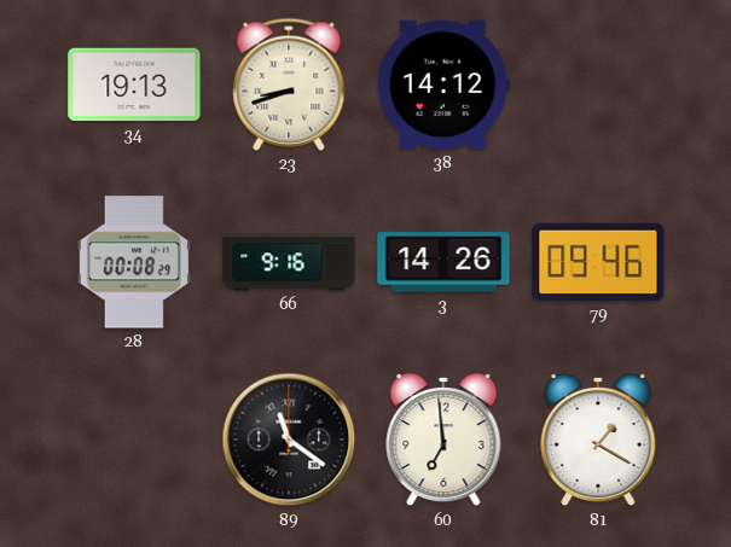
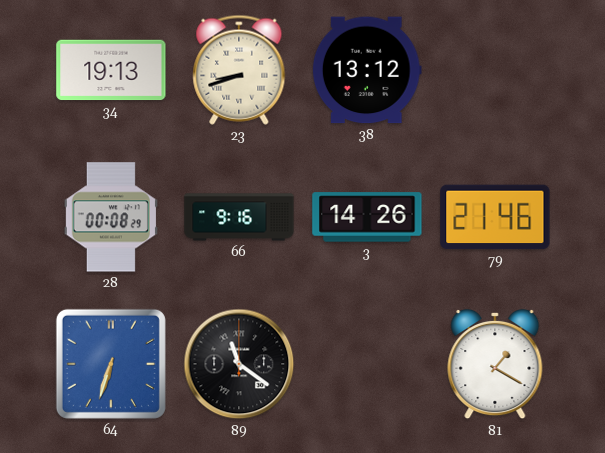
38: 14:12 -> 13:12 (367, 70)
79: 09:46 -> 21:46 (495, 217)
64: none -> 6:33 (111, 364)
60: 6:59 -> none (443, 440)
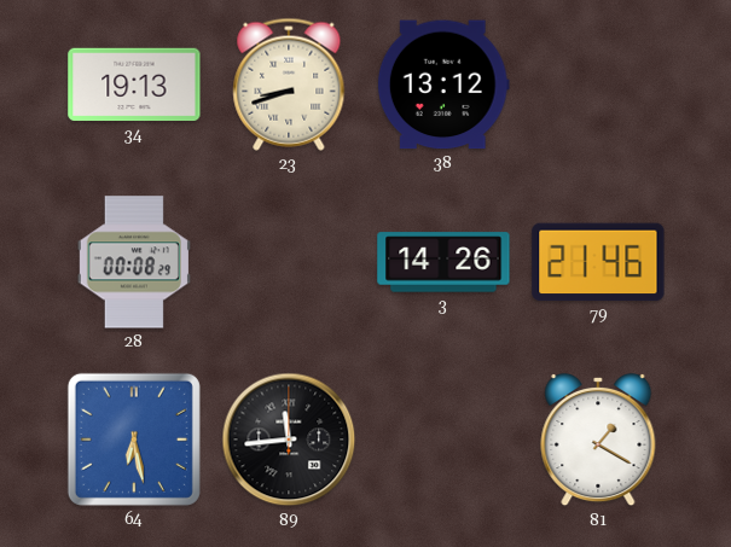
66: 9:16 -> none (239, 217)
64: 6:33 -> 6:28 (134, 440)
89: 11:21 -> 11:44 (289, 440)
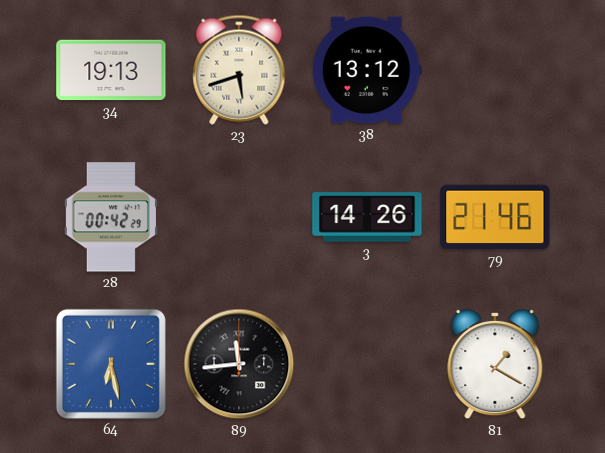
23: 8:42 -> 5:42 (239, 70)
28: 00:08 -> 00:42 (111, 217)
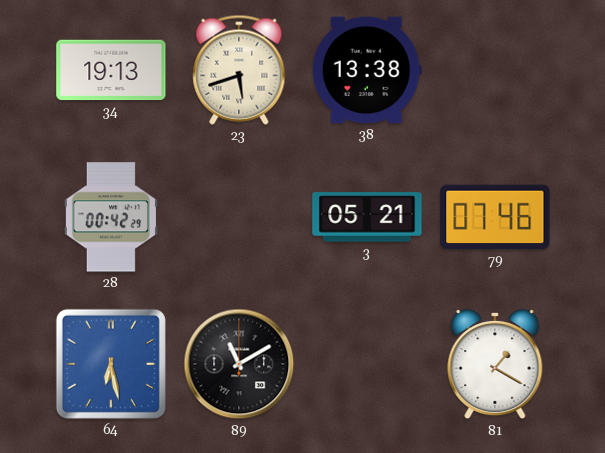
38: 13:12 -> 13:38 (367, 70)
3: 14:26 -> 05:21 (367, 217)
79: 21:46 -> 07:46 (495, 217)
89: 11:44 -> 11:10 (239, 364)
